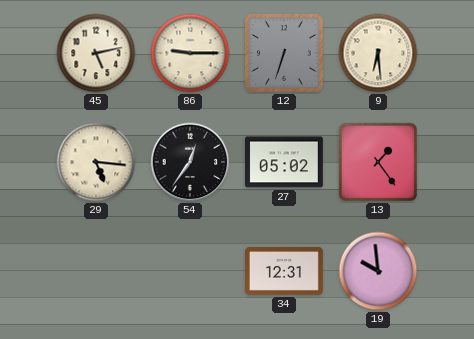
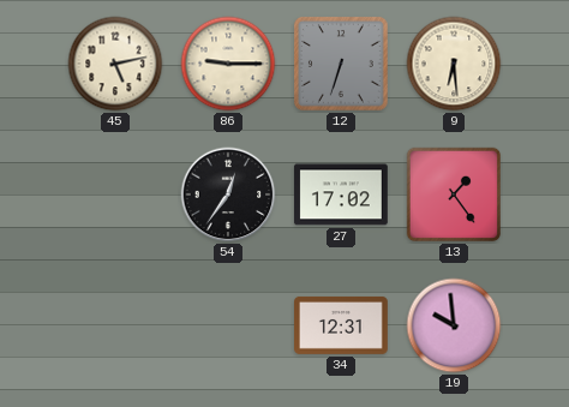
29: 5:16 -> none (96, 162)
27: 05:02 -> 17:02 (341, 194)
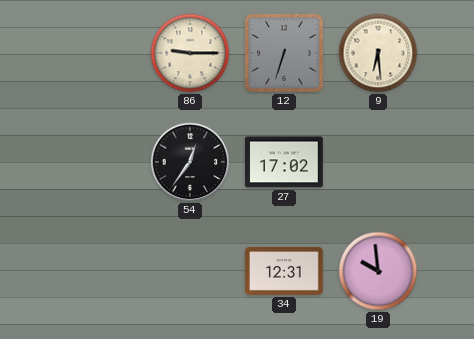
45: 5:13 -> none (115, 64)
13: 1:24 -> none (454, 194)
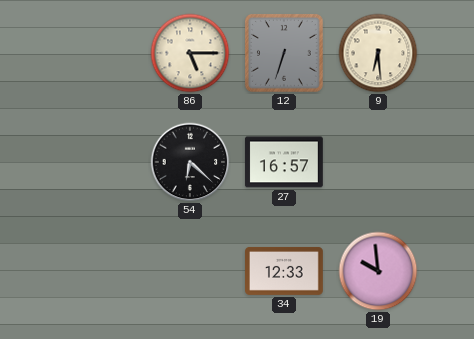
86: 9:15 -> 5:15 (190, 53)
54: 12:36 -> 6:22 (190, 162)
27: 17:02 -> 16:57 (284, 162)
34: 12:31 -> 12:33 (285, 271)
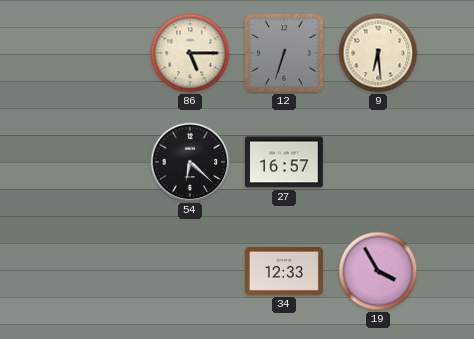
19: 9:59 -> 3:55 (378, 271)
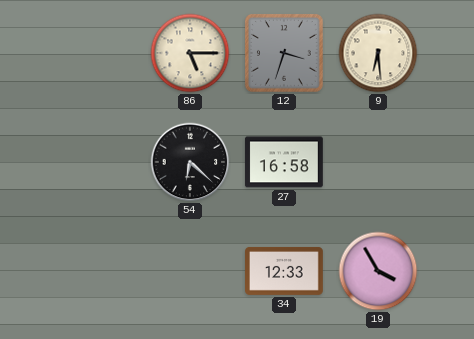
12: 6:33 -> 3:33 (284, 53)
27: 16:57 -> 16:58 (284, 162)
